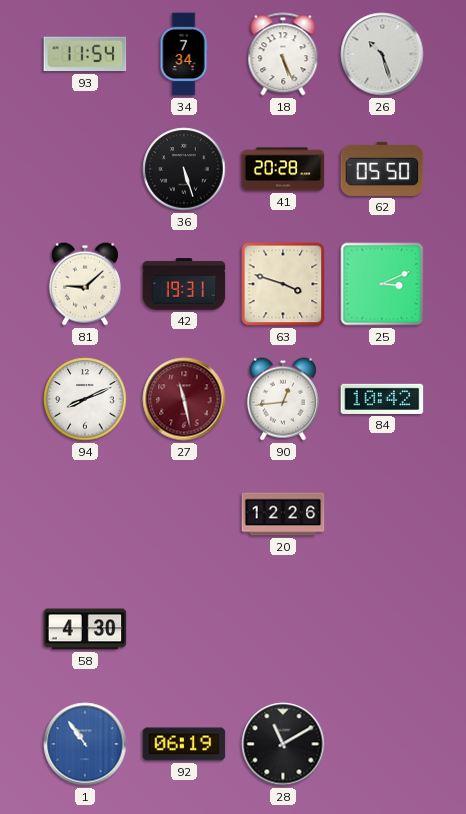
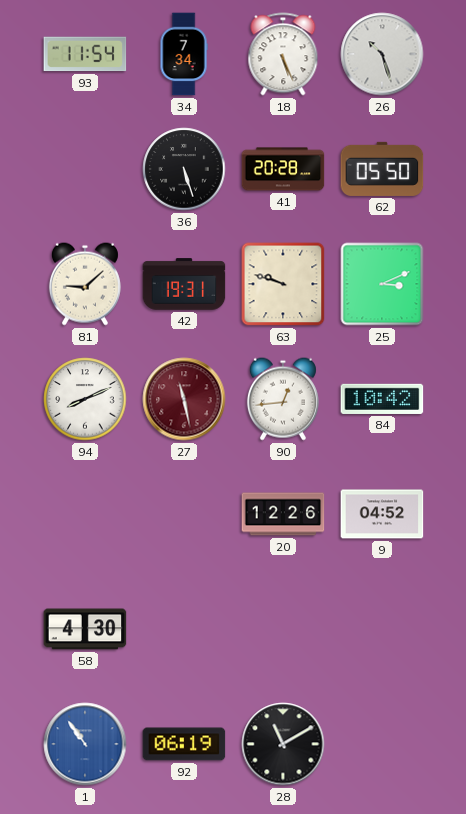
63: 3:48 -> 9:48 (283, 284)
9: none -> 04:52 (382, 514)
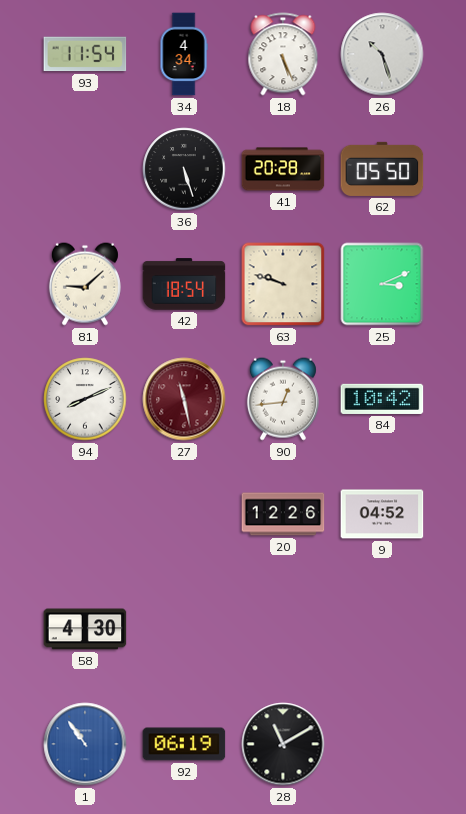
34: 7:34 -> 4:34 (184, 54)
42: 19:31 -> 18:54 (184, 284)
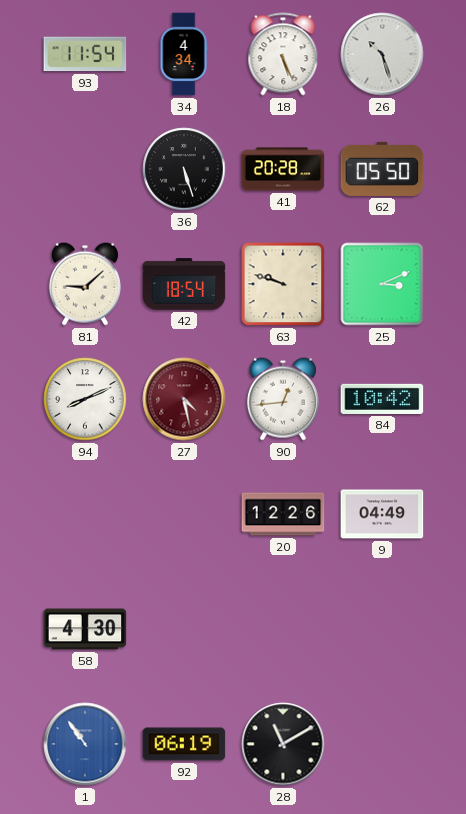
27: 11:28 -> 4:28 (184, 399)
9: 04:52 -> 04:49 (382, 514)
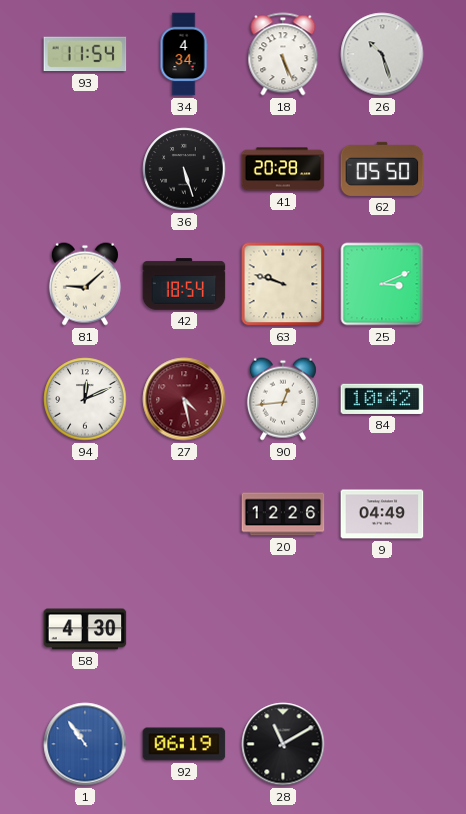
94: 8:11 -> 12:11 (85, 399)
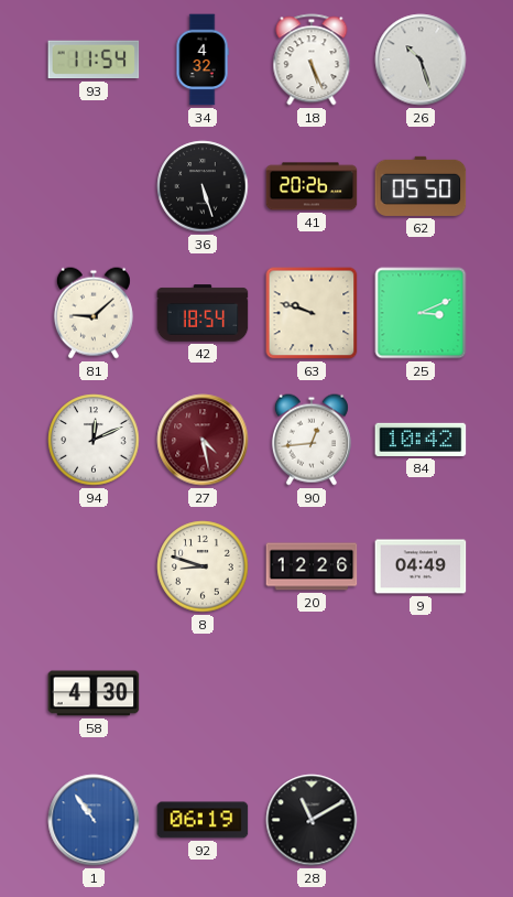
34: 4:34 -> 4:32 (203, 60)
41: 20:28 -> 20:26 (312, 186)
8: none -> 8:48 (203, 566)
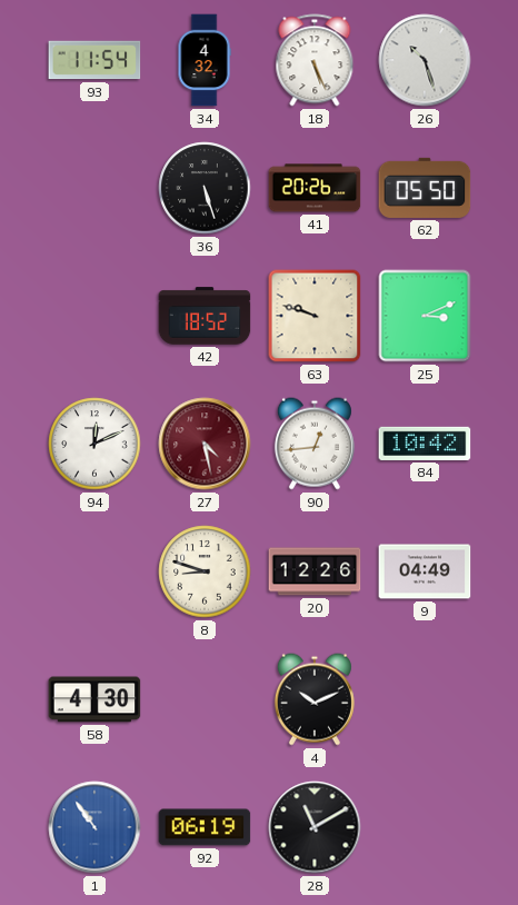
81: 9:08 -> none (94, 313)
42: 18:54 -> 18:52 (205, 316)
4: none -> 10:11 (315, 699)
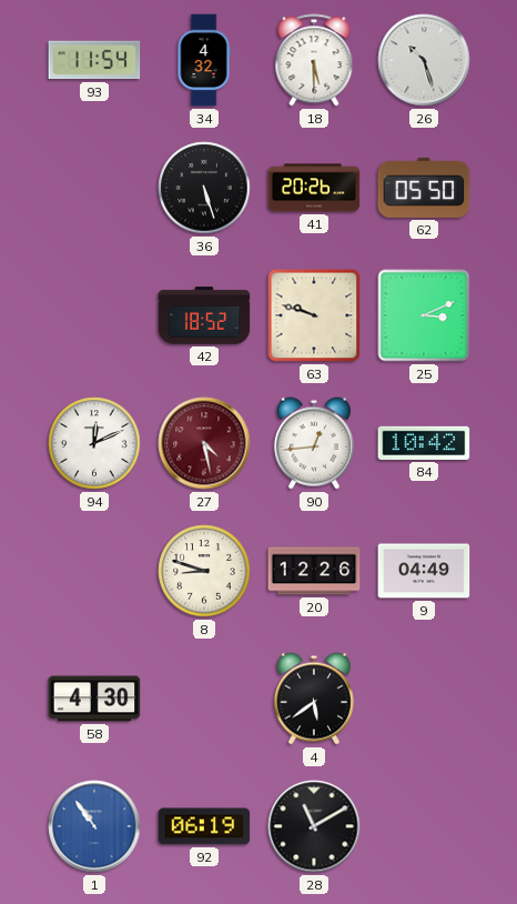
18: 5:26 -> 5:30 (314, 60)
4: 10:11 -> 5:39 (314, 699)
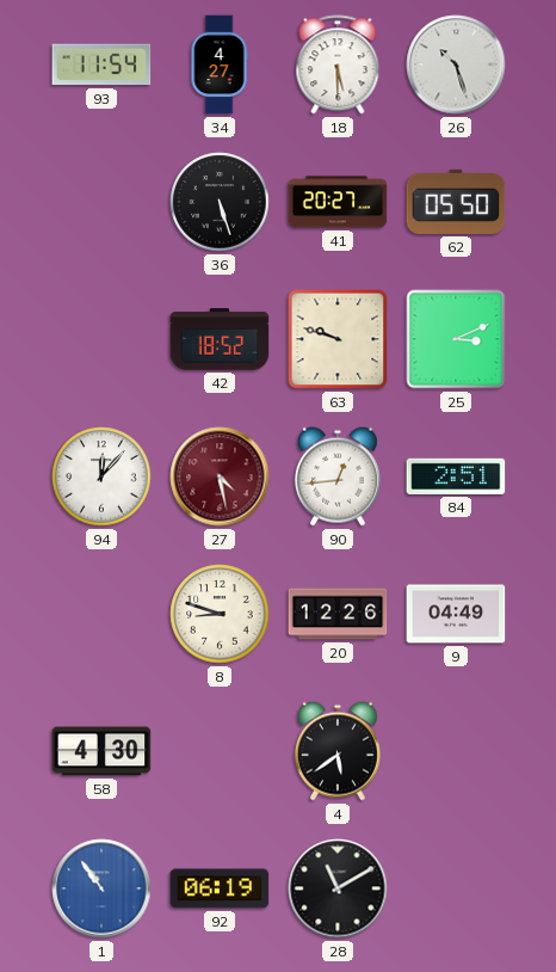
34: 4:32 -> 4:27 (220, 64)
41: 20:26 -> 20:27 (338, 202)
94: 12:11 -> 12:07 (101, 476)
84: 10:42 -> 2:51 (456, 476)
